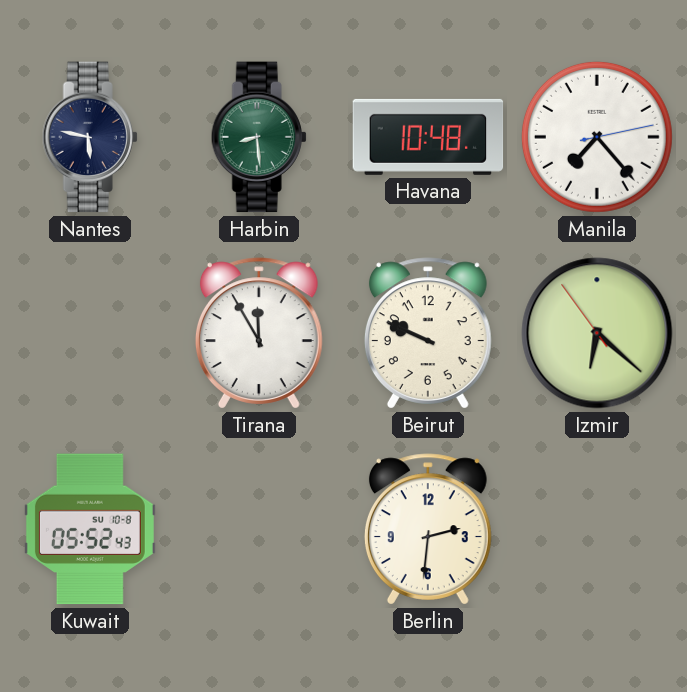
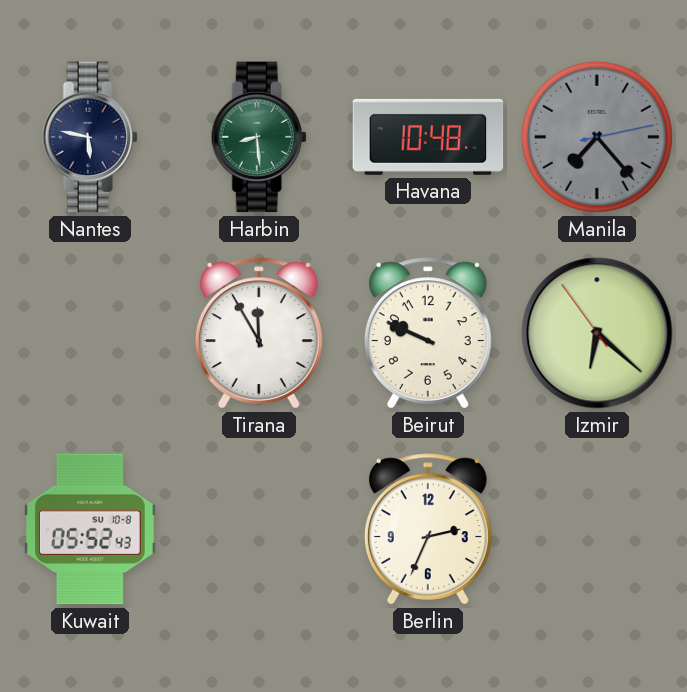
Manila dial: white -> grey (597, 137)
Berlin: 2:31 -> 2:34 (428, 529)
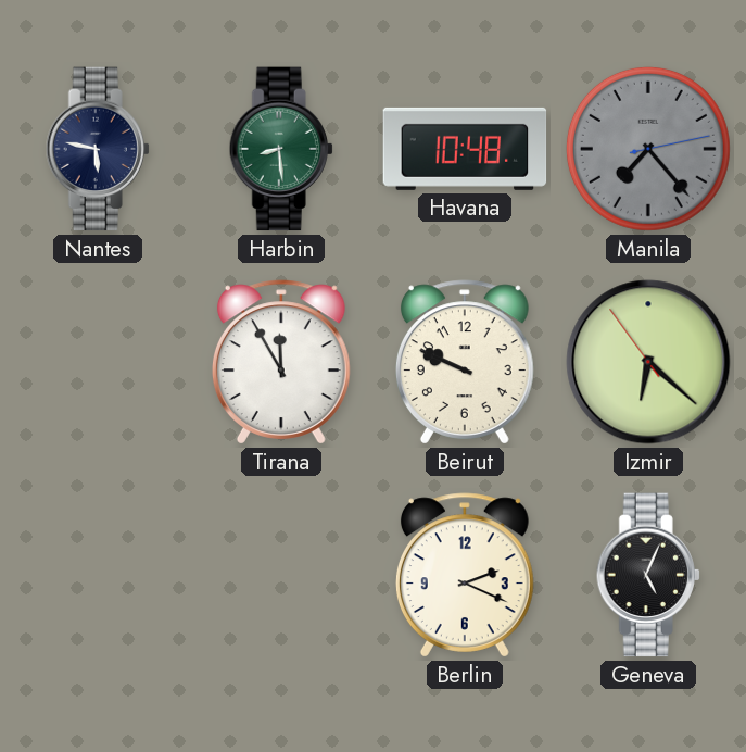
Kuwait: 05:52 -> none (90, 529)
Berlin: 2:34 -> 2:19 (465, 575)
Geneva: none -> 5:04 (648, 575)
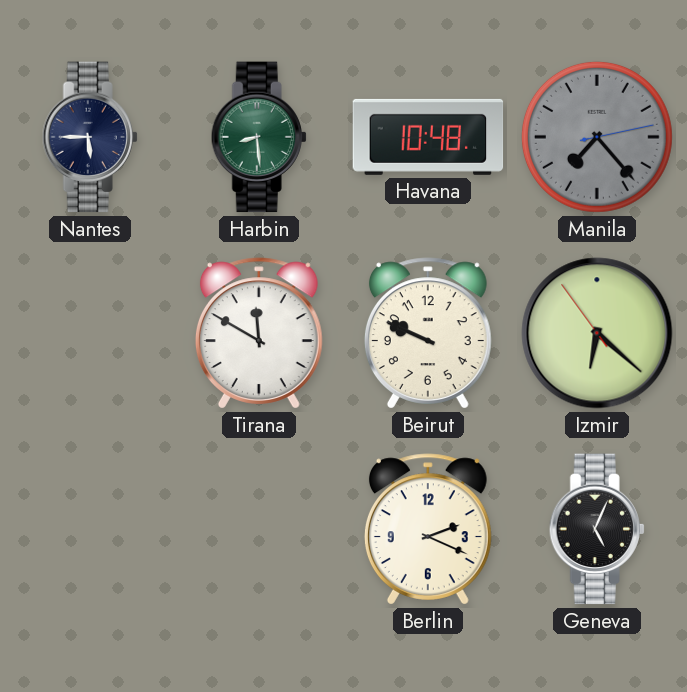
Nantes: 5:47 -> 5:45 (90, 137)
Tirana: 11:55 -> 11:50 (259, 333)
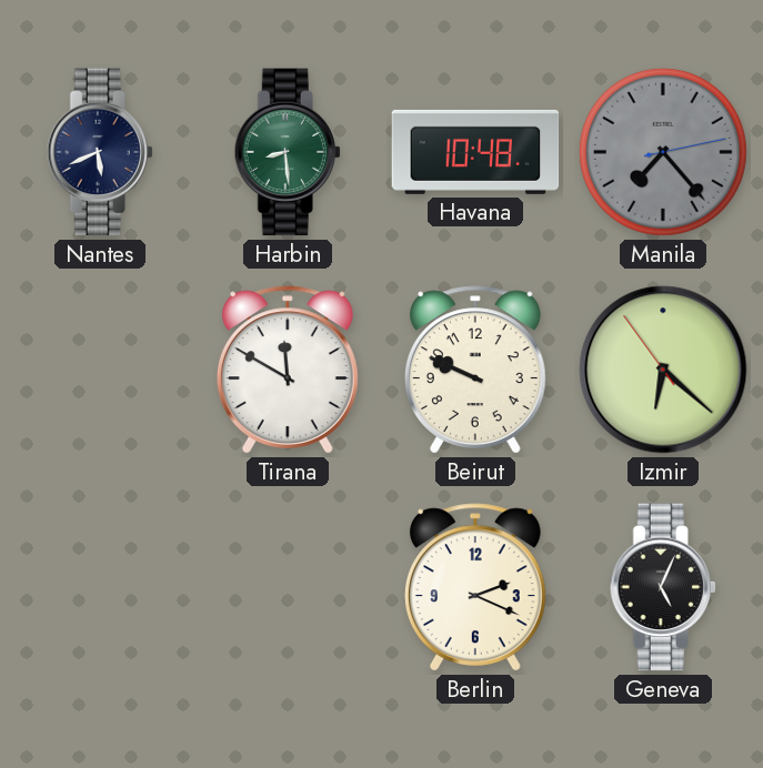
Nantes: 5:45 -> 5:41 (100, 152)
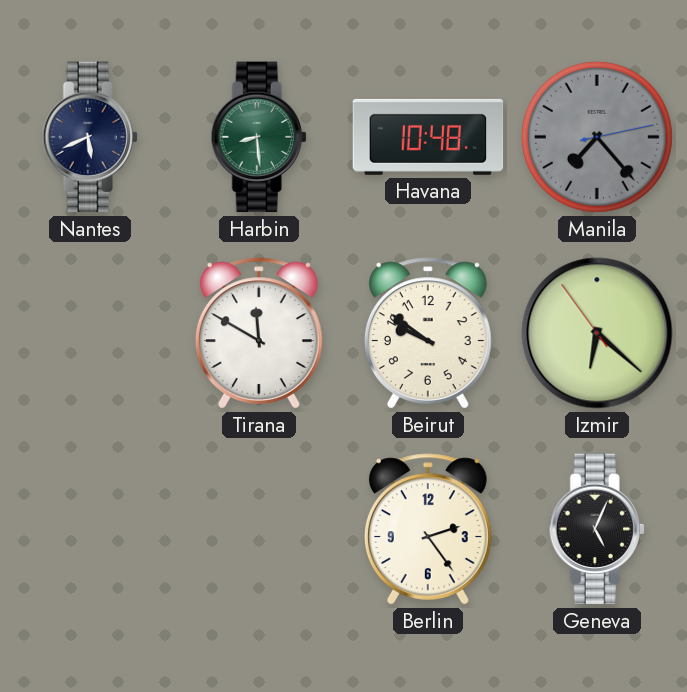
Beirut: 9:49 -> 9:51 (428, 333)
Berlin: 2:19 -> 2:24 (428, 529)
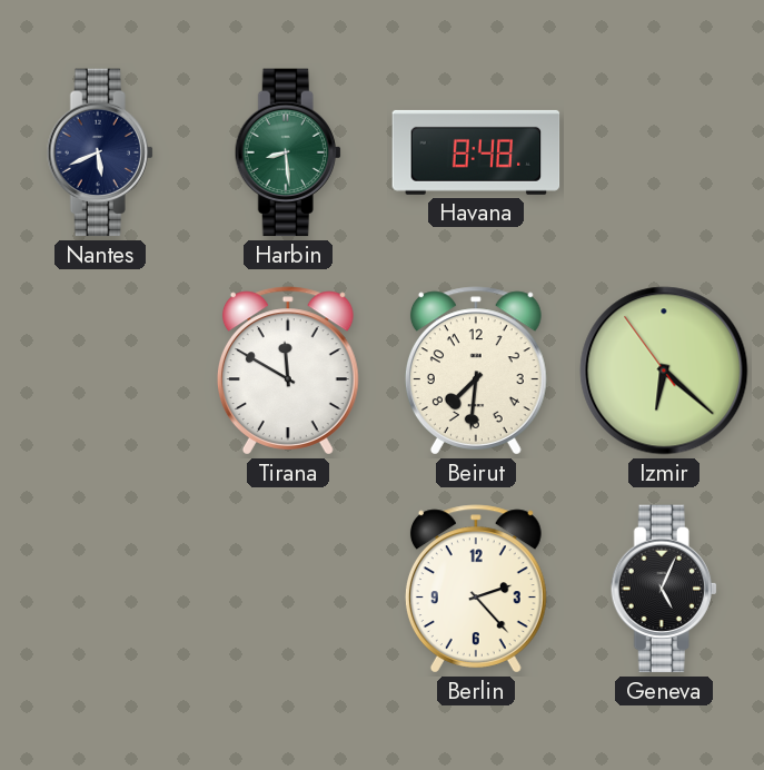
Havana: 10:48 -> 8:48 (476, 152)
Manila: 7:23 -> none (597, 137)
Beirut: 9:51 -> 7:31 (476, 371)
Berlin: 2:24 -> 2:23 (476, 589)
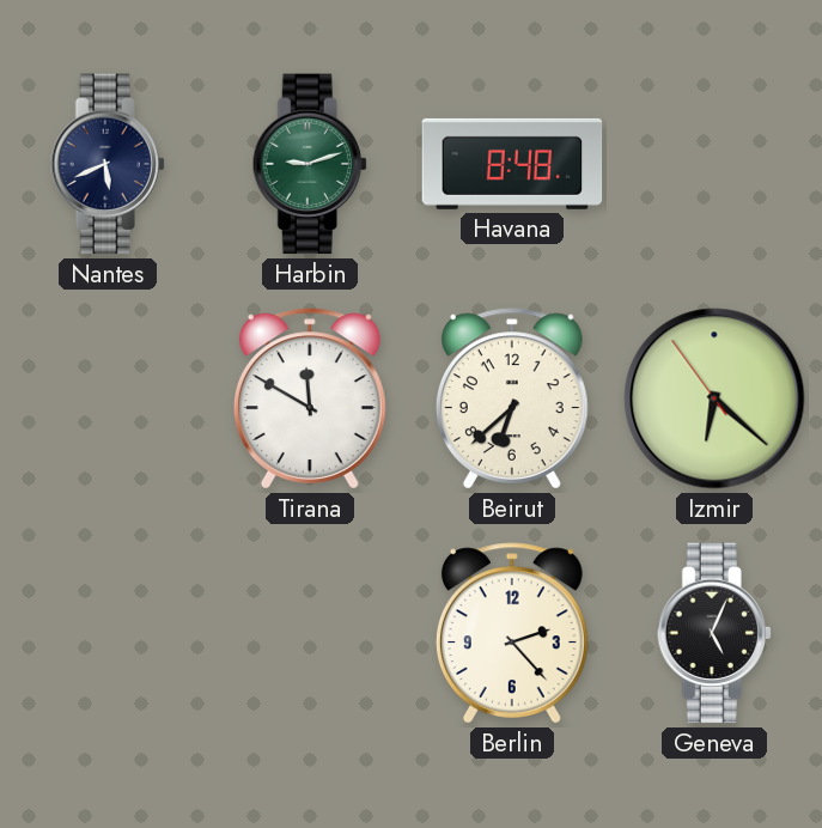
Harbin: 8:29 -> 9:12 (310, 164)
Beirut: 7:31 -> 6:38 (512, 398)
